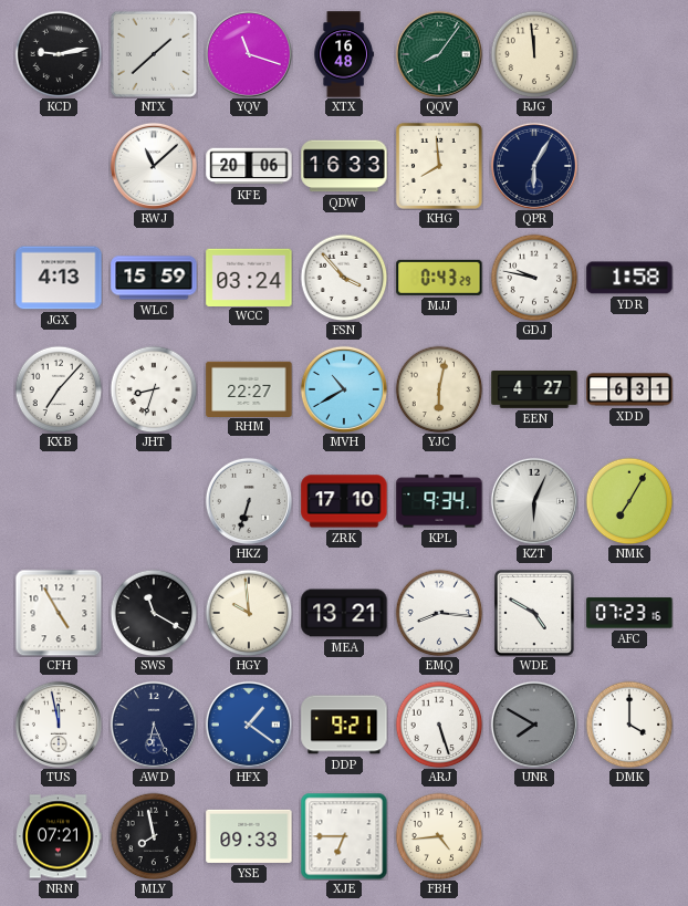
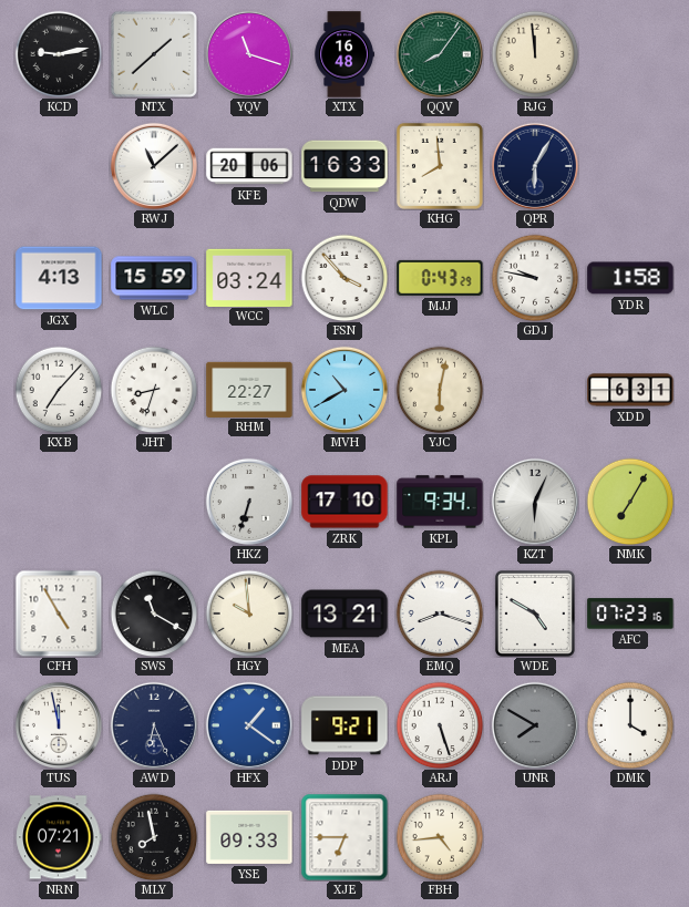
EEN: 4:27 -> none (534, 390)
EMQ: 8:16 -> 8:18 (440, 614)
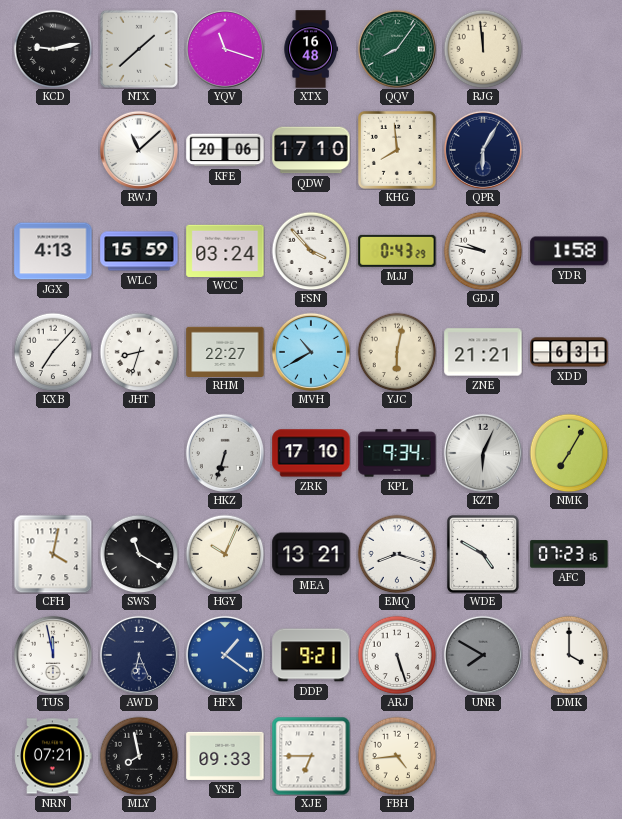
QDW: 16:33 -> 17:10 (311, 150)
ZNE: none -> 21:21 (483, 352)
CFH: 4:55 -> 4:02 (53, 554)
HGY: 9:59 -> 10:04 (225, 554)
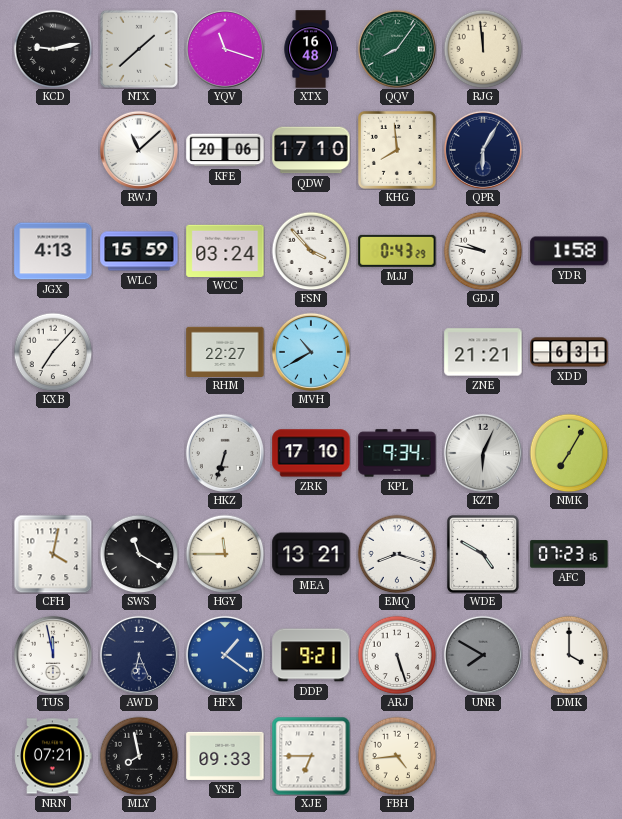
JHT: 8:33 -> none (139, 352)
YJC: 6:02 -> none (397, 352)
HGY: 10:04 -> 11:45 (225, 554)
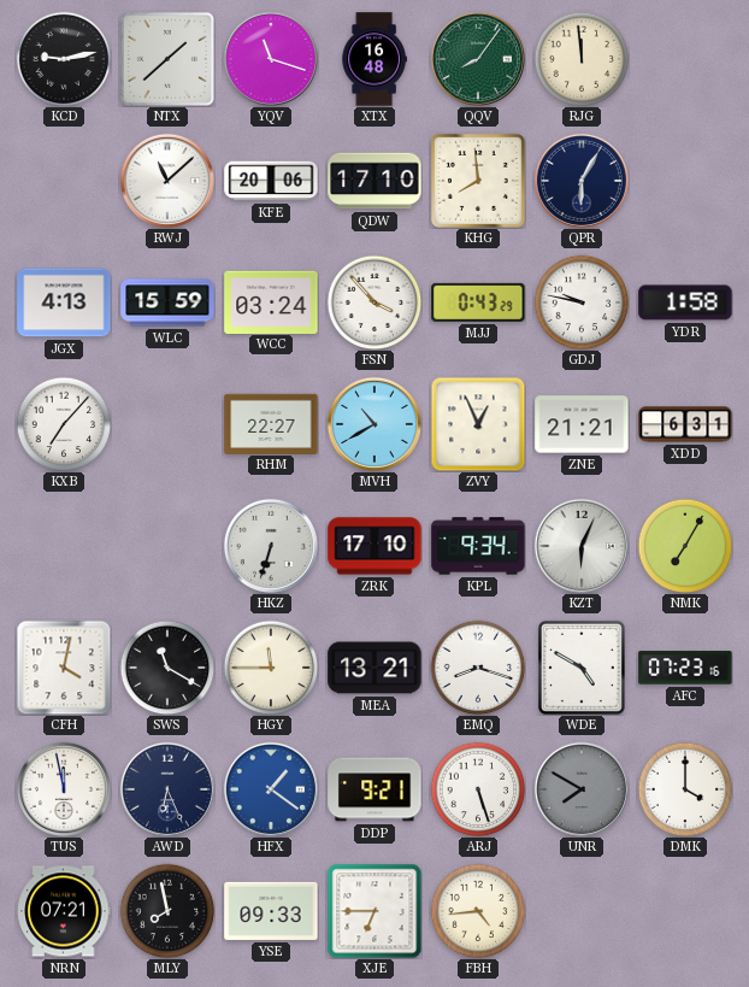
ZVY: none -> 12:56 (478, 424)
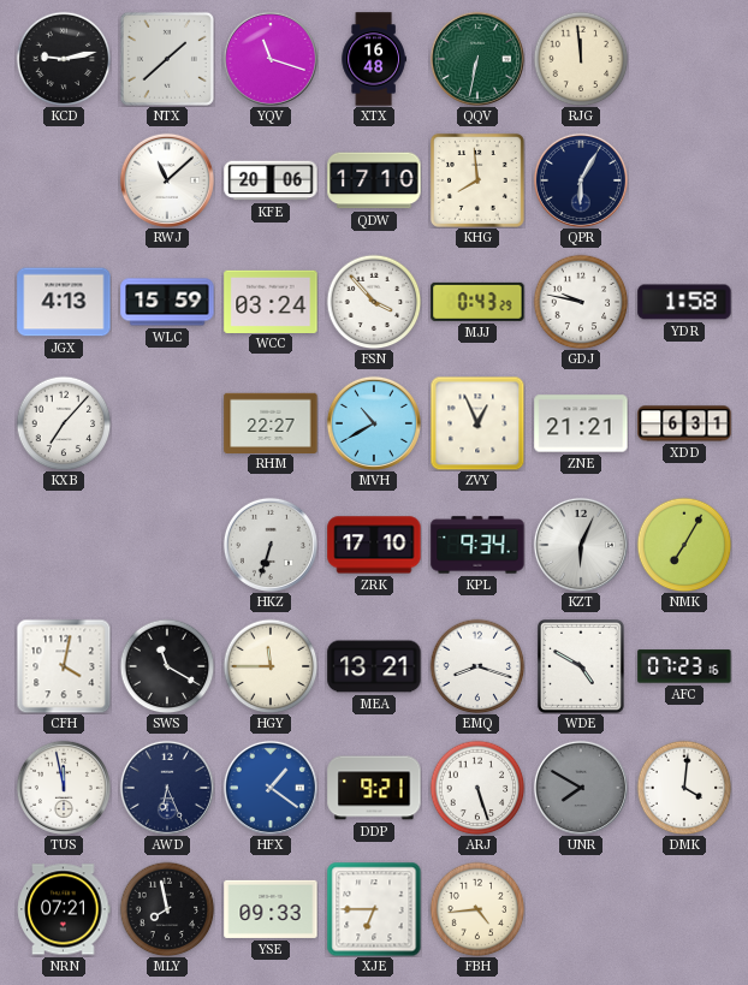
QQV: 8:06 -> 6:32 (477, 59)
DMK: 4:00 -> 4:01 (684, 788)
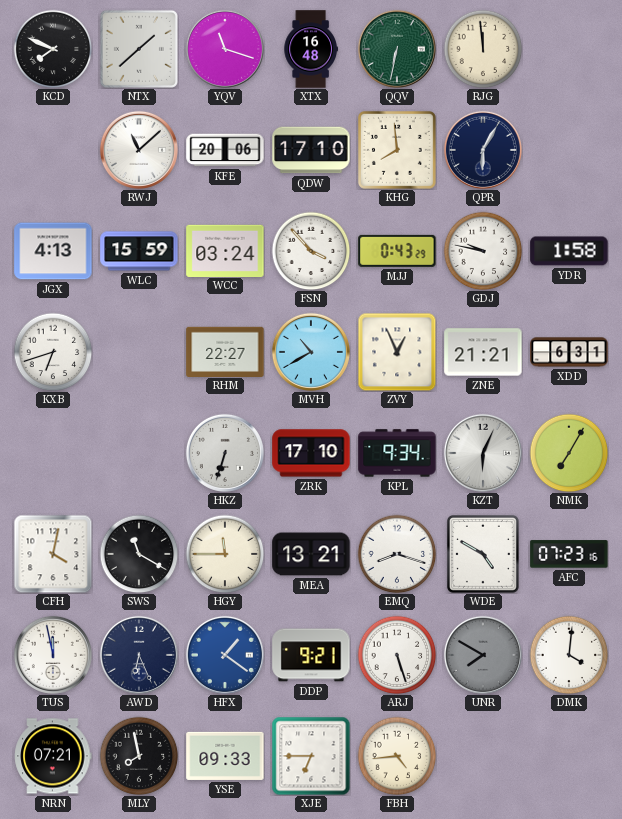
KCD: 9:13 -> 7:49 (53, 49)
KXB: 7:07 -> 6:42 (53, 352)
